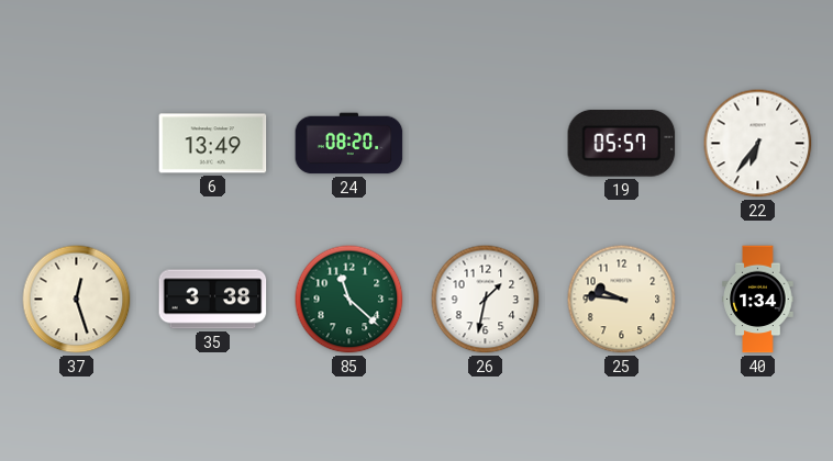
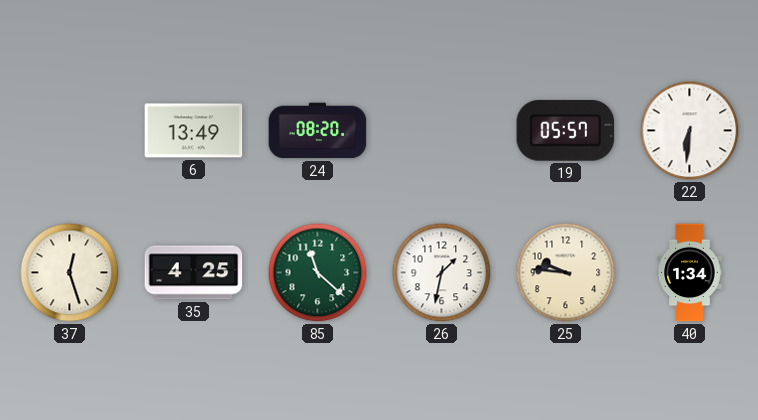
22: 6:36 -> 6:31 (690, 131)
35: 3:38 -> 4:25 (194, 273)
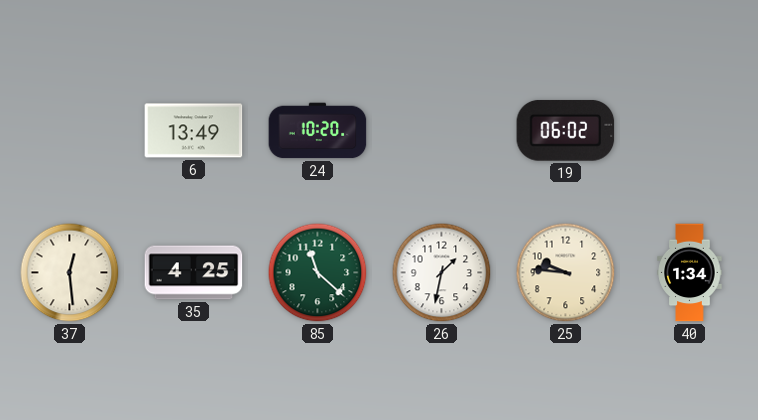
24: 08:20 -> 10:20 (318, 131)
19: 05:57 -> 06:02 (566, 130)
22: 6:31 -> none (690, 131)
37: 12:27 -> 12:29 (70, 273)
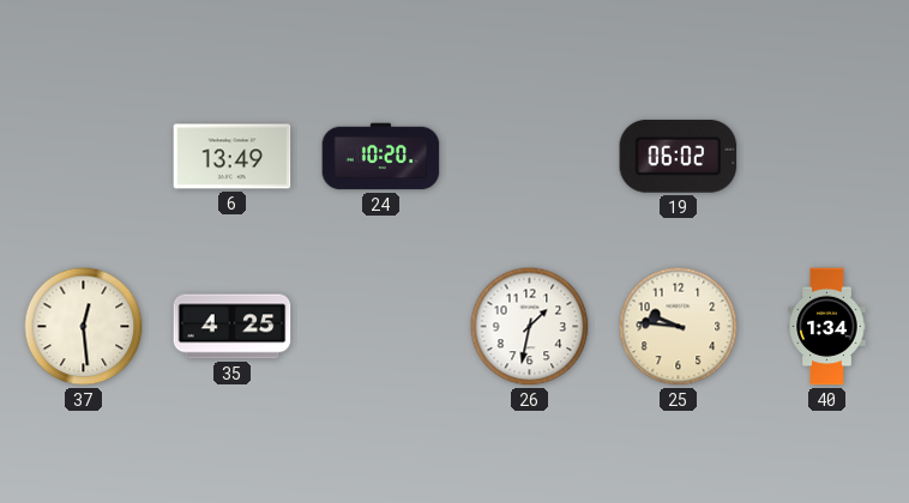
85: 11:22 -> none (318, 273)
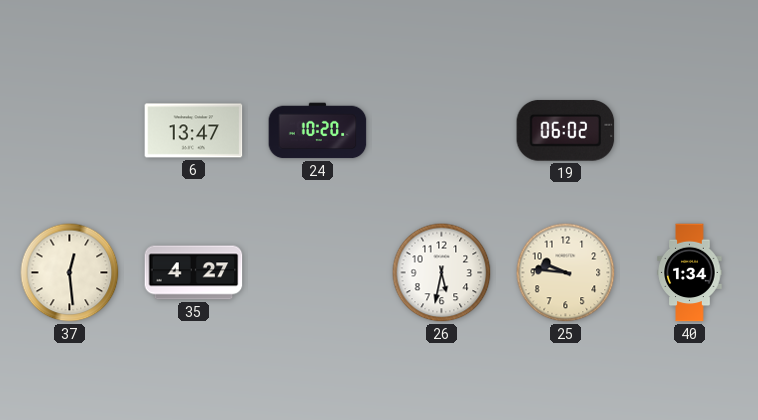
6: 13:49 -> 13:47 (194, 131)
35: 4:25 -> 4:27 (194, 273)
26: 1:32 -> 5:32 (442, 273)
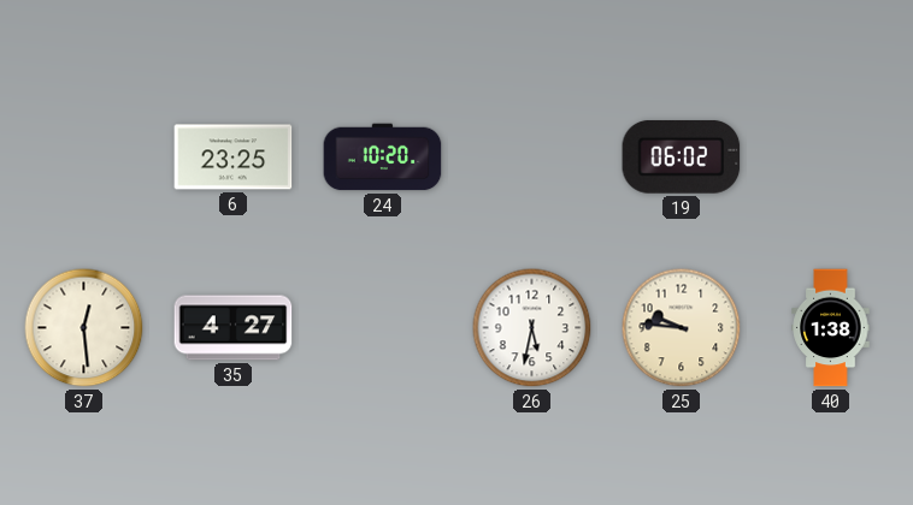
6: 13:47 -> 23:25 (234, 158)
40: 1:34 -> 1:38 (831, 328)
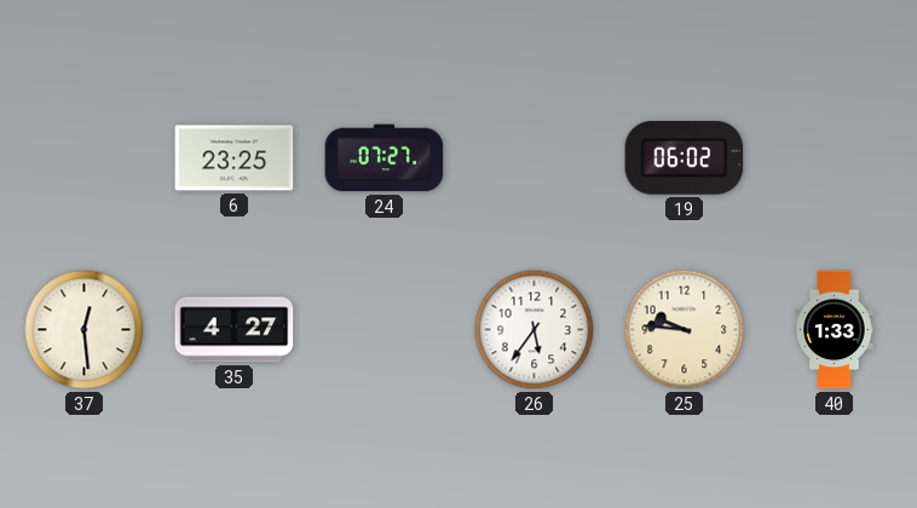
24: 10:20 -> 07:27 (385, 158)
26: 5:32 -> 5:36 (535, 330)
40: 1:38 -> 1:33 (835, 330)
